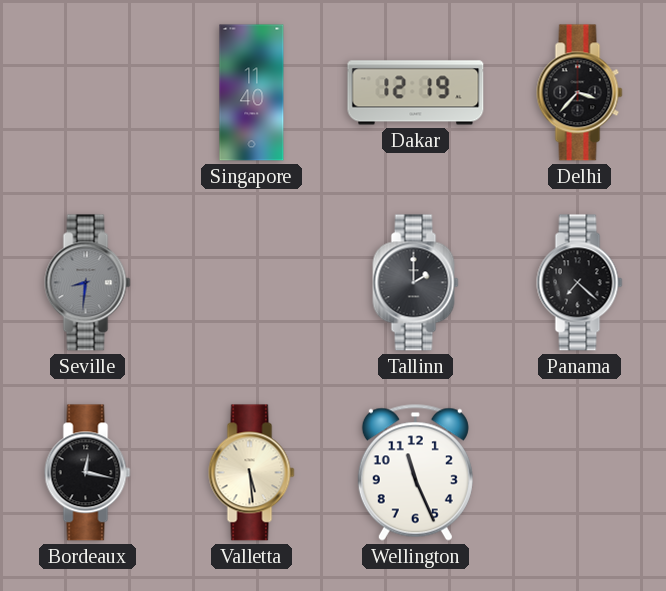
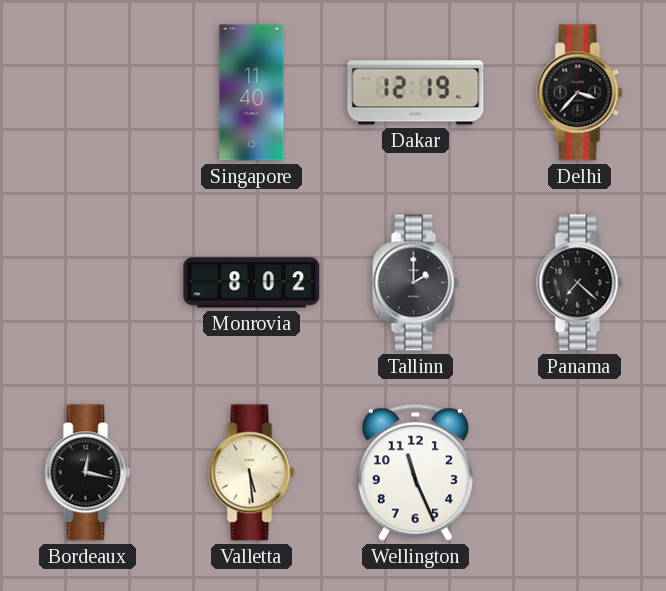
Seville: 8:31 -> none (88, 283)
Monrovia: none -> 8:02 (252, 283)
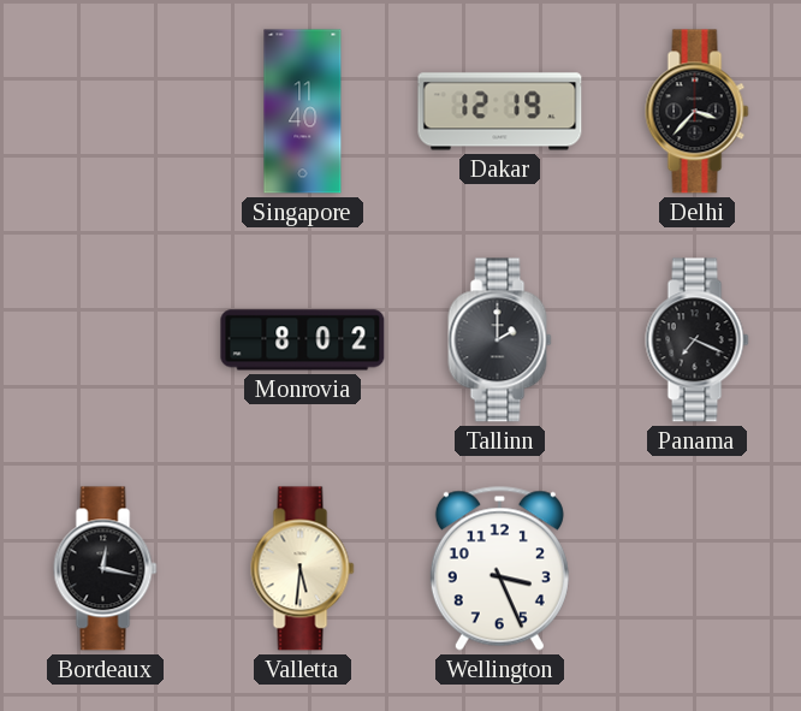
Panama: 7:22 -> 7:19 (698, 340)
Valletta: 5:29 -> 5:31 (303, 569)
Wellington: 11:26 -> 3:26 (499, 568)
